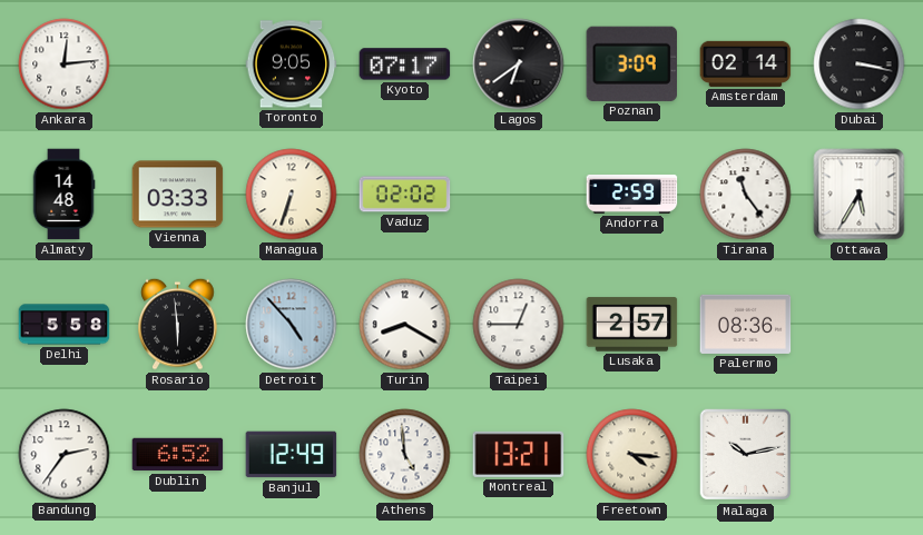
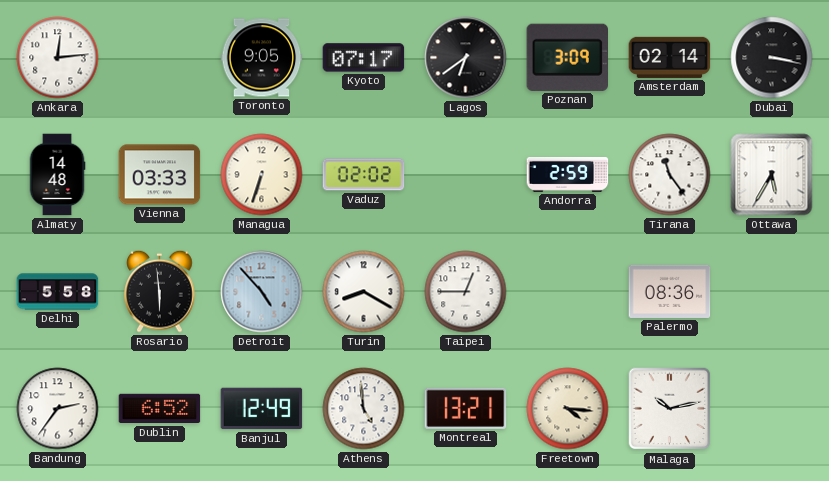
Lusaka: 2:57 -> none (632, 325)
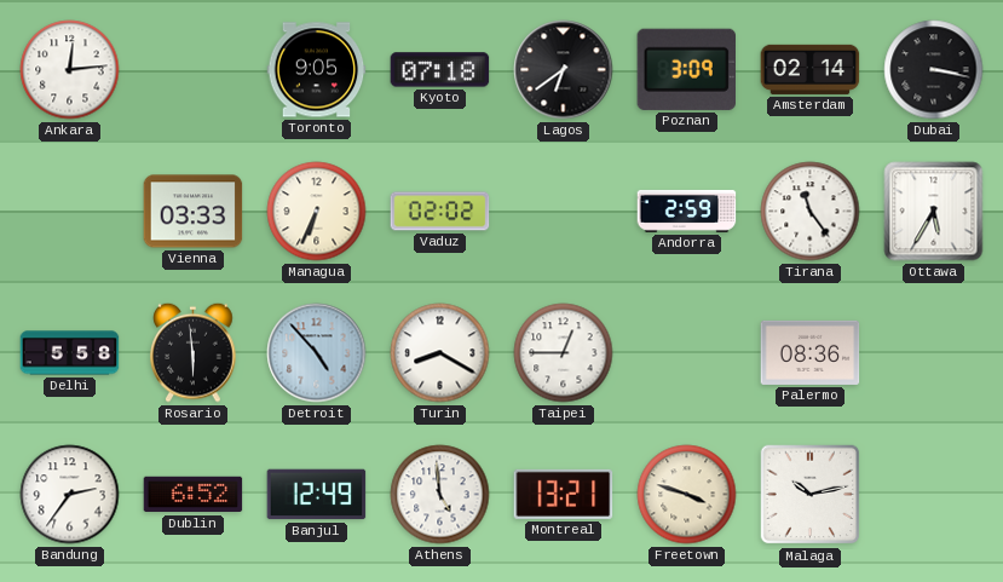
Kyoto: 07:17 -> 07:18 (440, 70)
Almaty: 14:48 -> none (57, 175)
Managua: 6:33 -> 6:34 (317, 212)
Freetown: 4:16 -> 3:48 (687, 495)
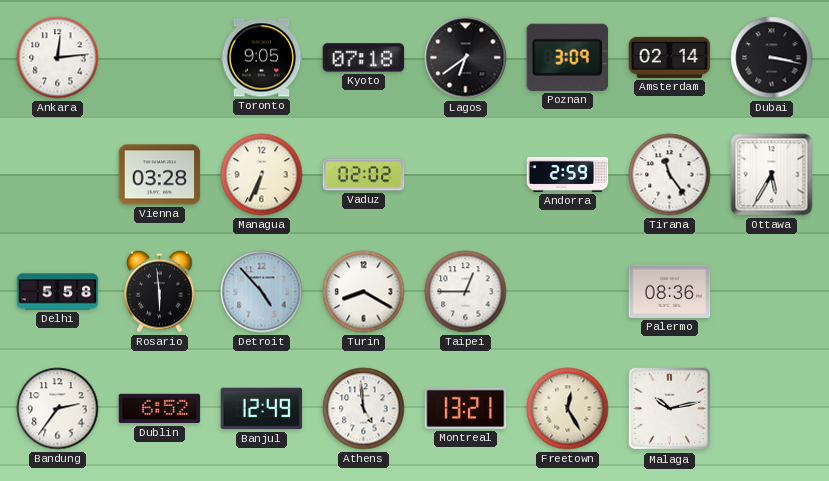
Vienna: 03:33 -> 03:28 (160, 175)
Freetown: 3:48 -> 12:25 (568, 409)
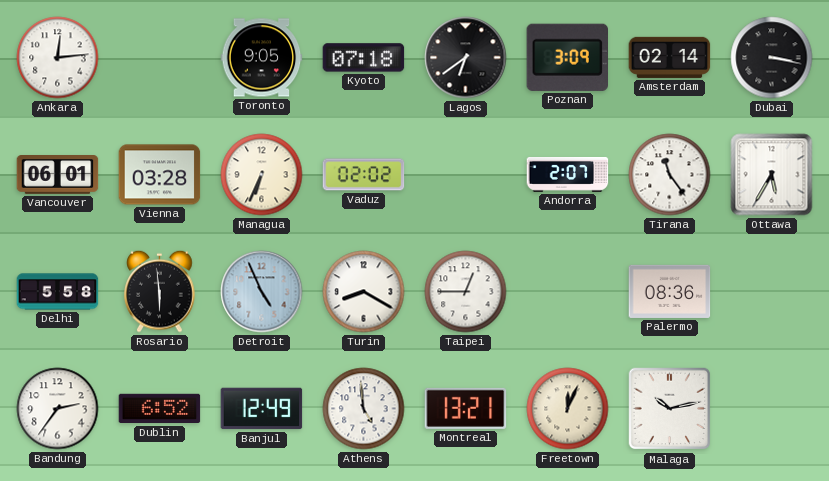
Vancouver: none -> 06:01 (58, 175)
Andorra: 2:59 -> 2:07 (568, 174)
Detroit: 4:53 -> 4:56 (262, 292)
Freetown: 12:25 -> 12:04 (568, 409)
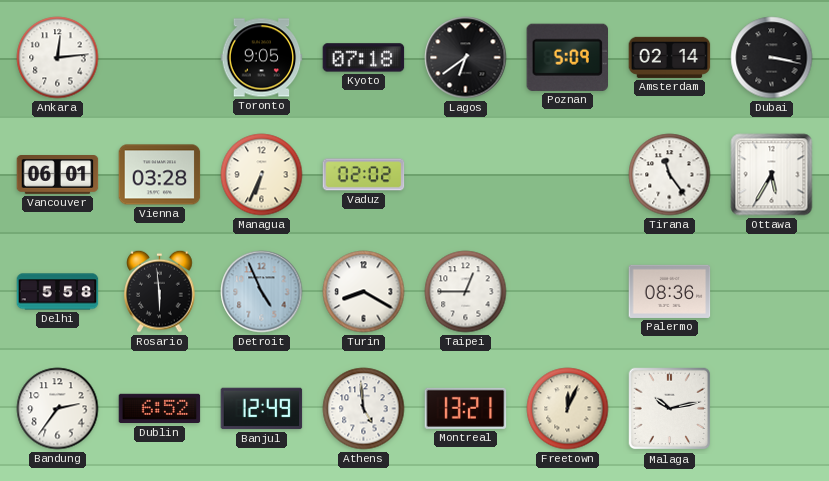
Poznan: 3:09 -> 5:09 (567, 57)
Andorra: 2:07 -> none (568, 174)
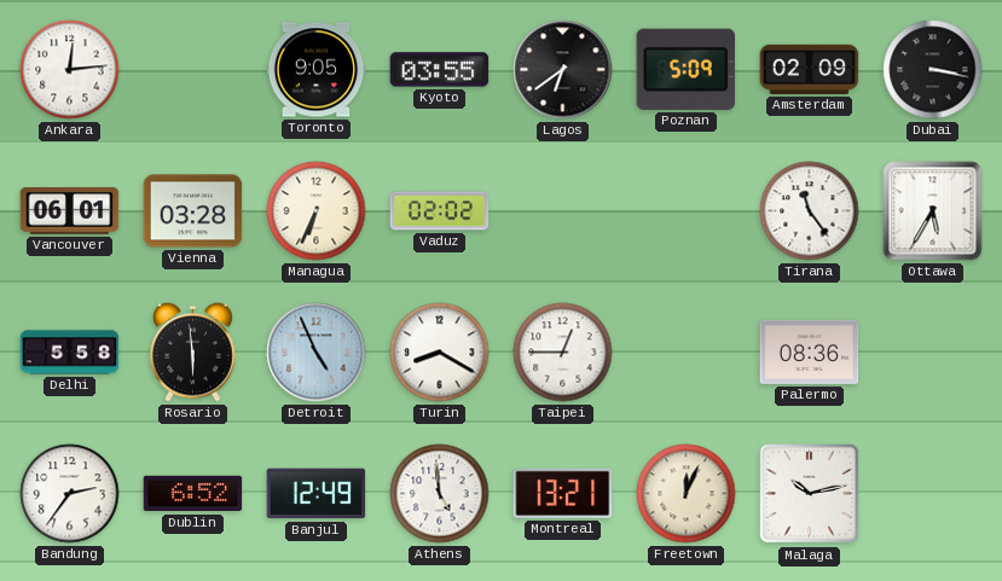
Kyoto: 07:18 -> 03:55 (440, 70)
Amsterdam: 02:14 -> 02:09 (810, 69)
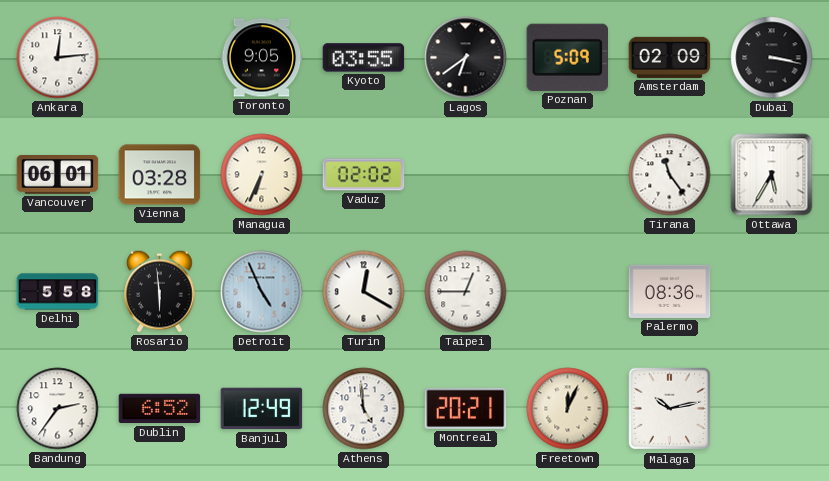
Turin: 8:20 -> 12:20 (364, 292)
Montreal: 13:21 -> 20:21 (466, 408)
